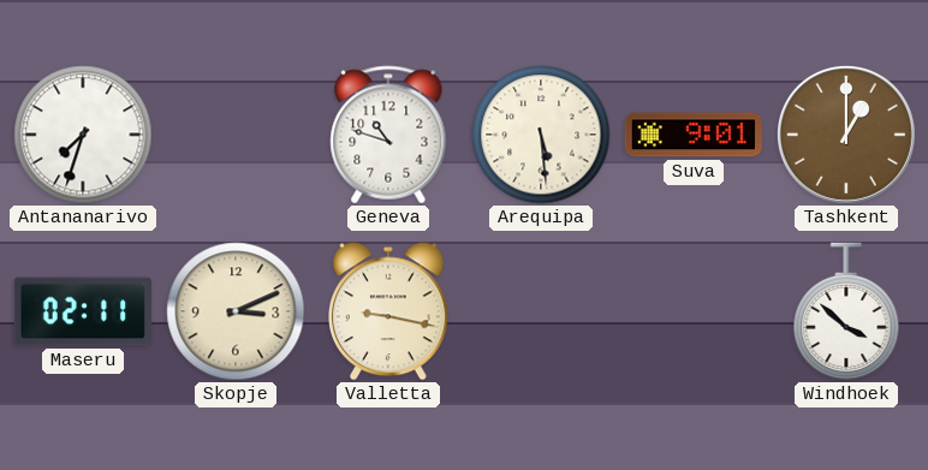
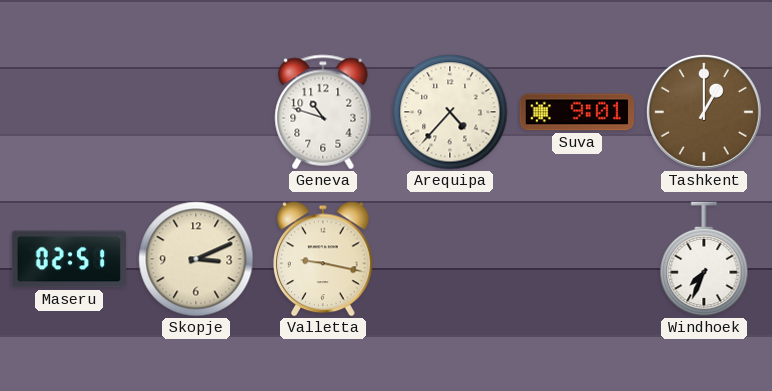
Antananarivo: 7:33 -> none (83, 135)
Arequipa: 5:29 -> 4:37 (450, 112)
Maseru: 02:11 -> 02:51 (68, 259)
Windhoek: 3:52 -> 7:34 (704, 259)
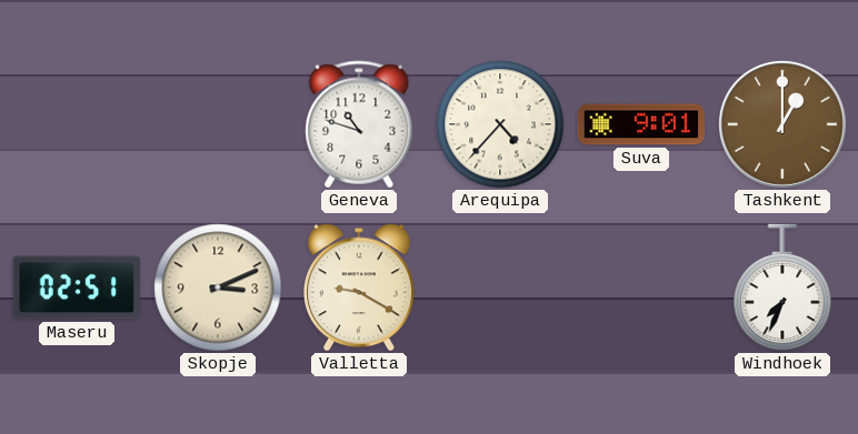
Valletta: 9:17 -> 9:20 (360, 287)
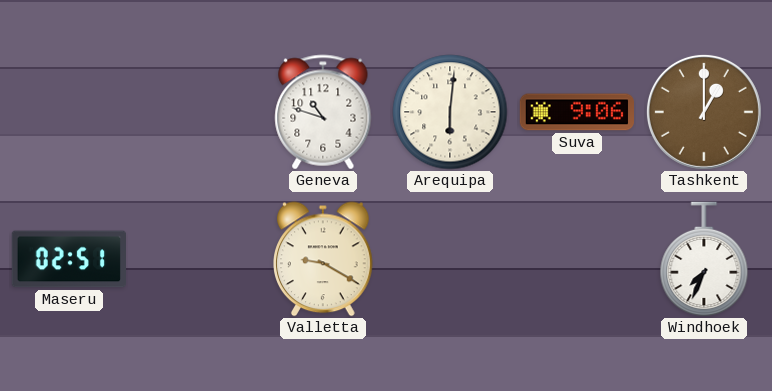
Arequipa: 4:37 -> 6:01 (450, 112)
Suva: 9:01 -> 9:06 (576, 112)
Skopje: 3:11 -> none (218, 287)
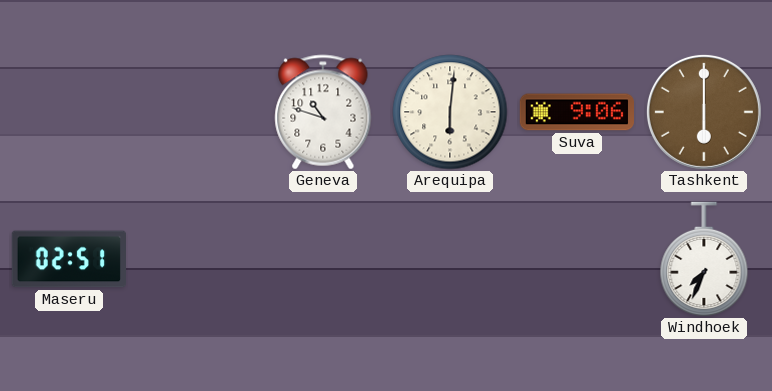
Tashkent: 1:00 -> 6:00 (704, 112)
Valletta: 9:20 -> none (324, 259)
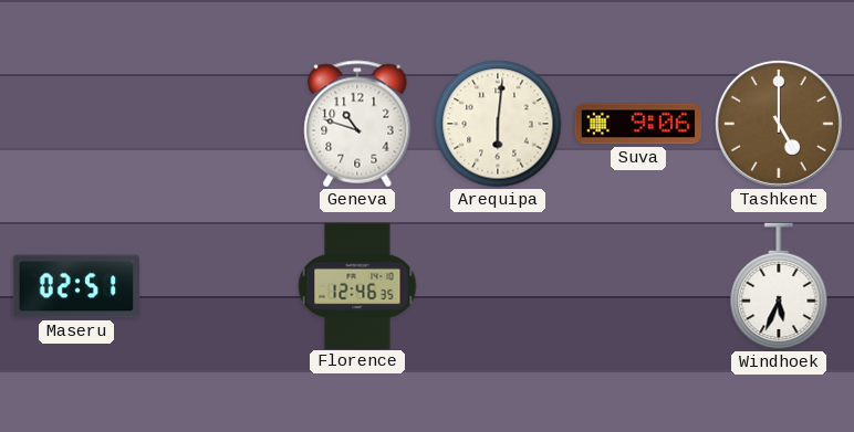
Tashkent: 6:00 -> 5:00 (779, 124)
Florence: none -> 12:46 (357, 285)
Windhoek: 7:34 -> 5:34 (779, 286)
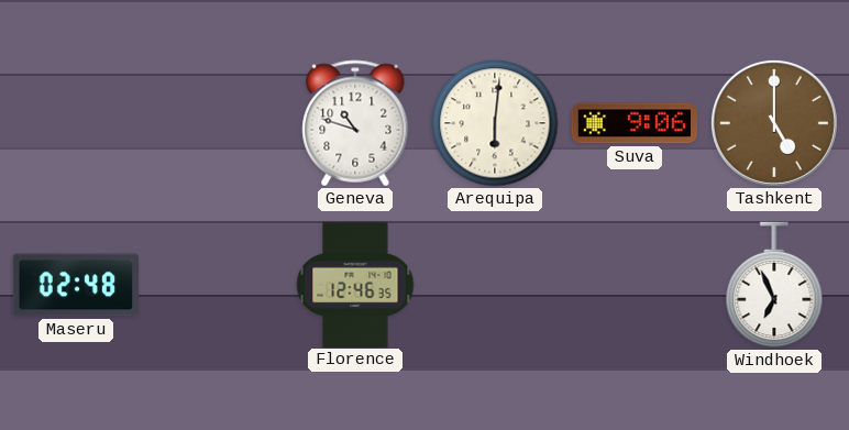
Maseru: 02:51 -> 02:48 (75, 285)
Windhoek: 5:34 -> 6:56 (774, 285)
